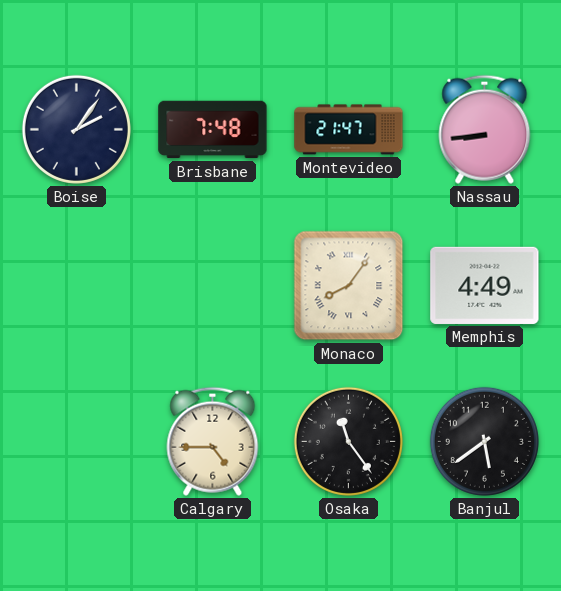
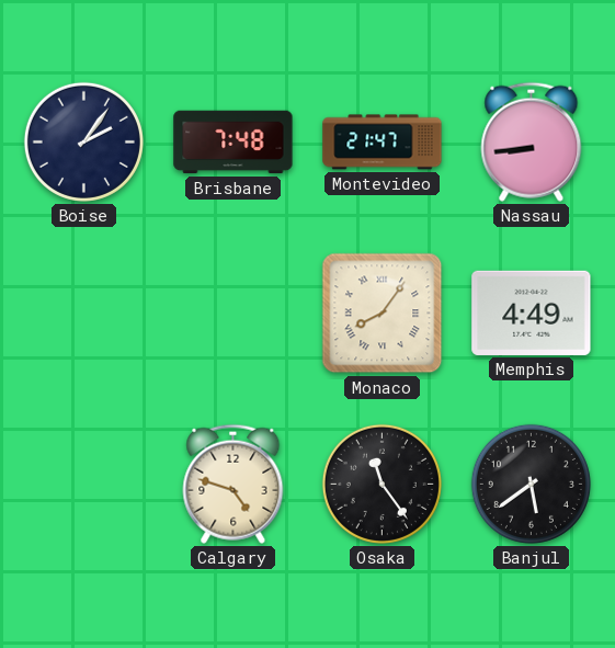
Calgary: 4:45 -> 4:48 (234, 484)
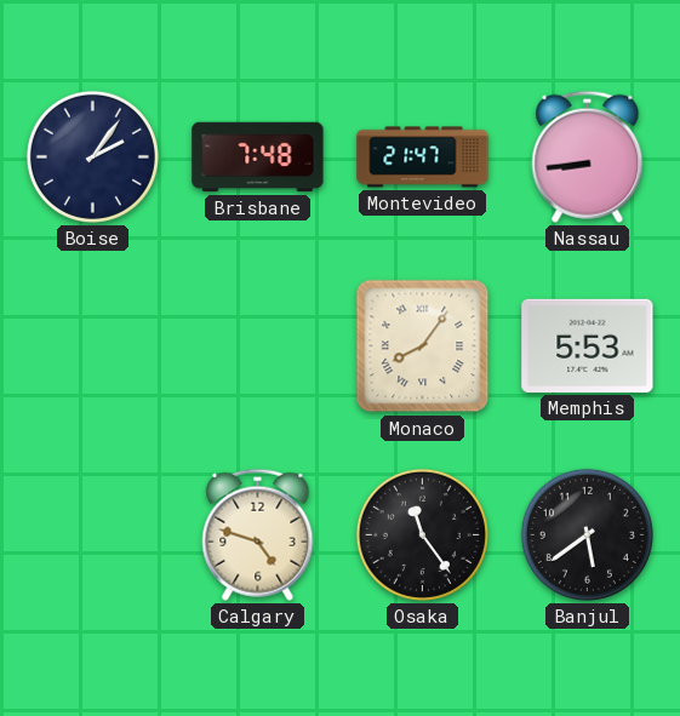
Memphis: 4:49 -> 5:53 (588, 345)
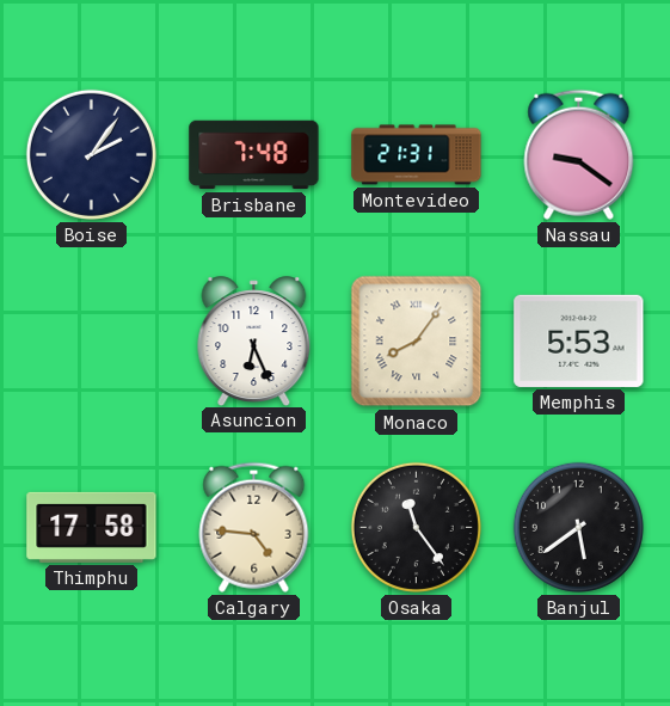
Montevideo: 21:47 -> 21:31 (417, 155)
Nassau: 8:44 -> 9:21 (579, 154)
Asuncion: none -> 6:26 (254, 340)
Thimphu: none -> 17:58 (92, 527)
Calgary: 4:48 -> 4:46 (254, 527)
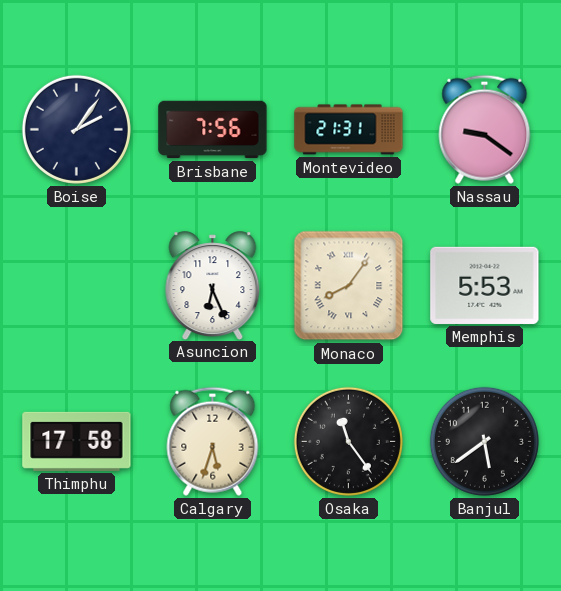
Brisbane: 7:48 -> 7:56 (213, 130)
Calgary: 4:46 -> 5:33 (213, 441)
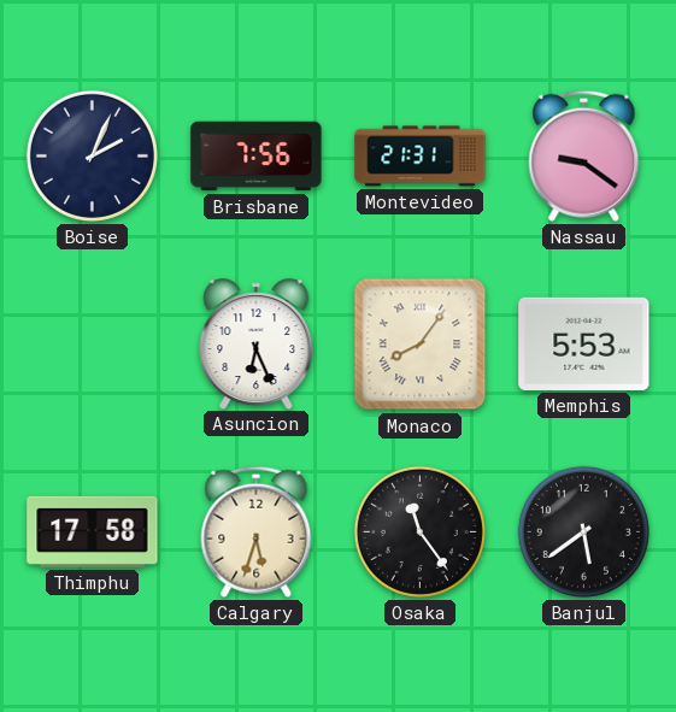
Boise: 2:06 -> 2:04 (92, 155)
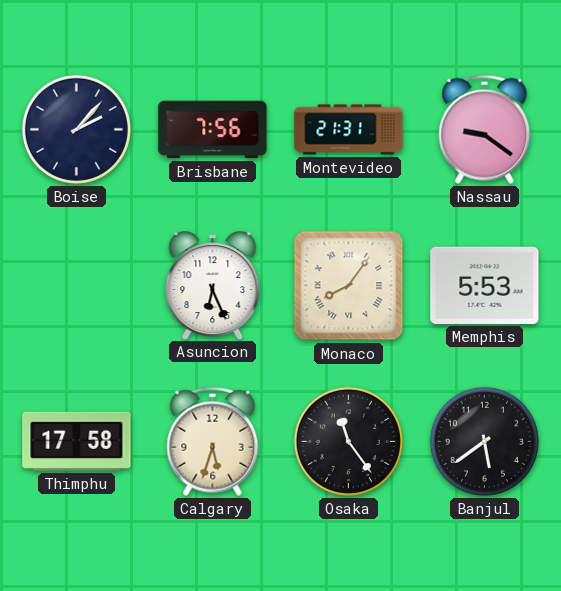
Boise: 2:04 -> 2:07 (76, 129)
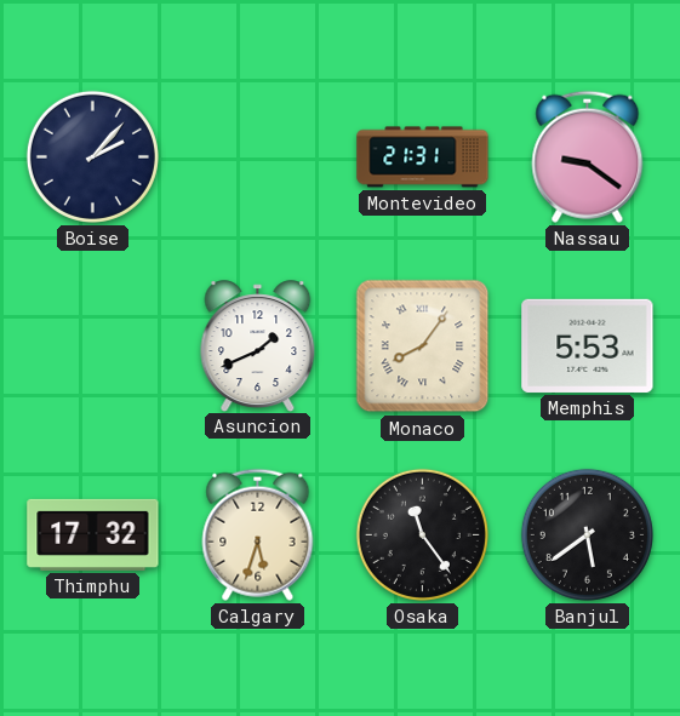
Brisbane: 7:56 -> none (213, 130)
Asuncion: 6:26 -> 1:41 (258, 345)
Thimphu: 17:58 -> 17:32 (93, 534)
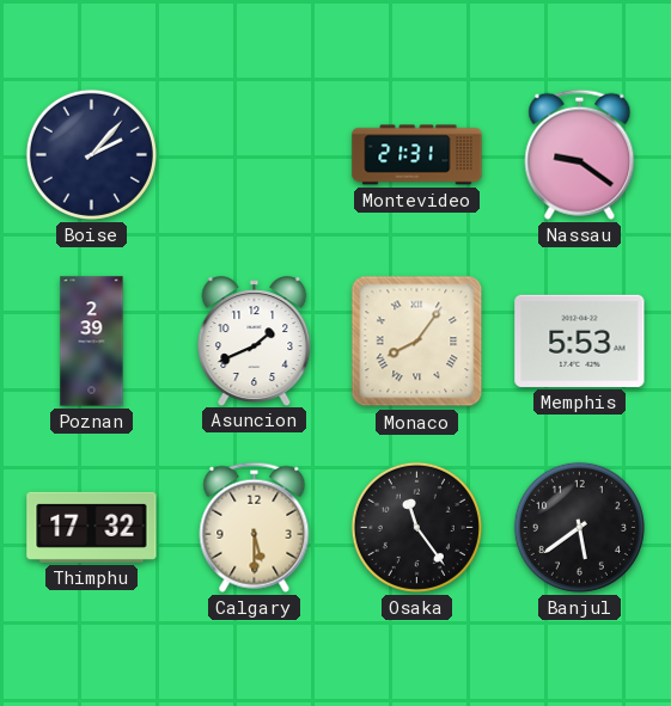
Poznan: none -> 2:39 (92, 342)
Calgary: 5:33 -> 5:30 (255, 527)
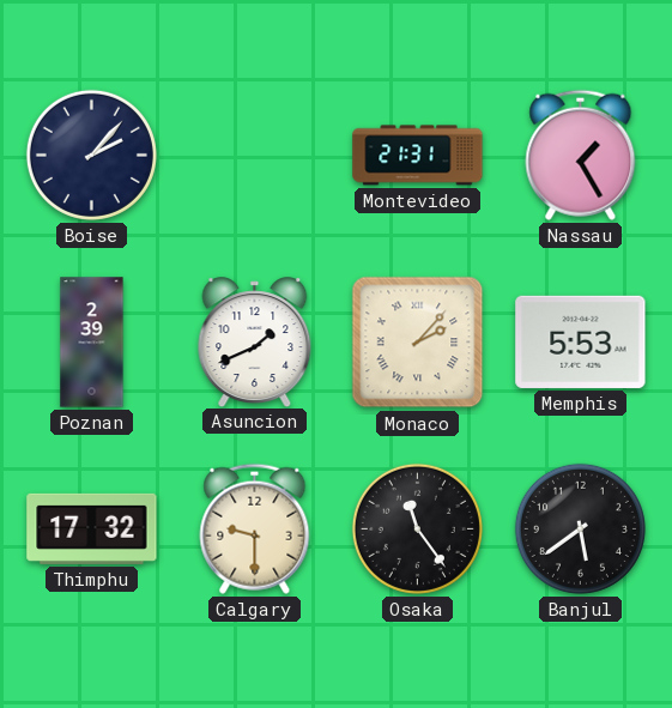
Nassau: 9:21 -> 1:25 (581, 155)
Monaco: 8:06 -> 2:07 (418, 343)
Calgary: 5:30 -> 9:30 (255, 528)
